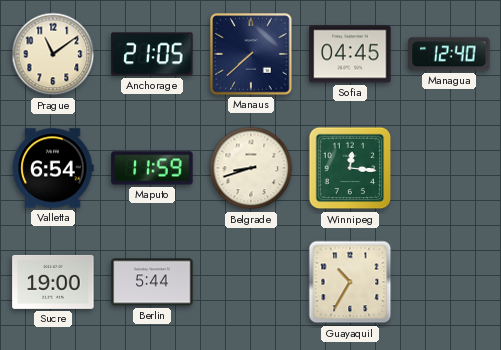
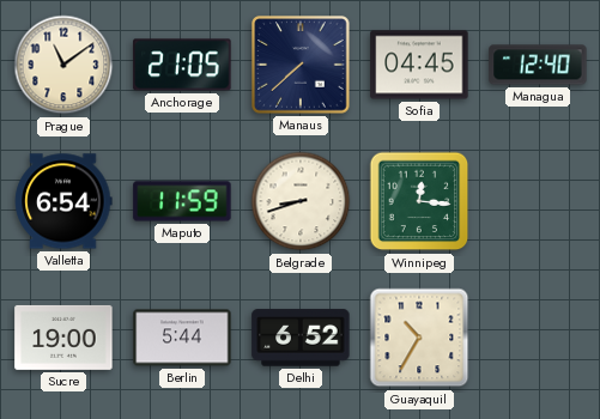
Delhi: none -> 6:52 (301, 338)
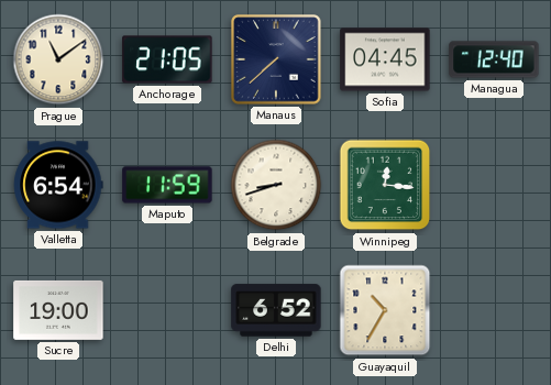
Berlin: 5:44 -> none (182, 338)
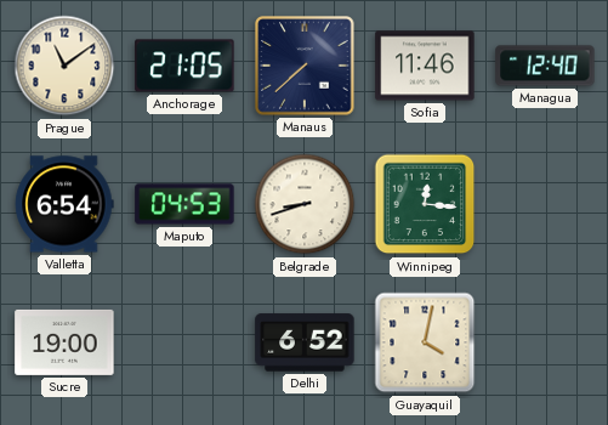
Sofia: 04:45 -> 11:46 (425, 66)
Maputo: 11:59 -> 04:53 (184, 204)
Guayaquil: 10:35 -> 4:02 (425, 342)
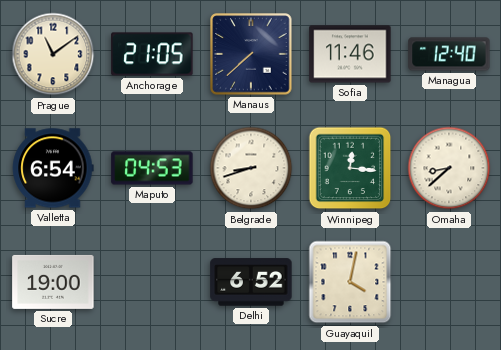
Omaha: none -> 8:38 (449, 168)
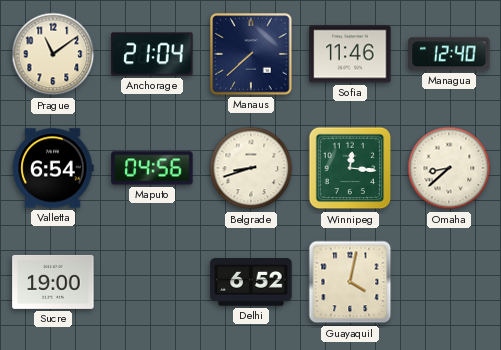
Anchorage: 21:05 -> 21:04 (152, 54)
Maputo: 04:53 -> 04:56 (152, 168)
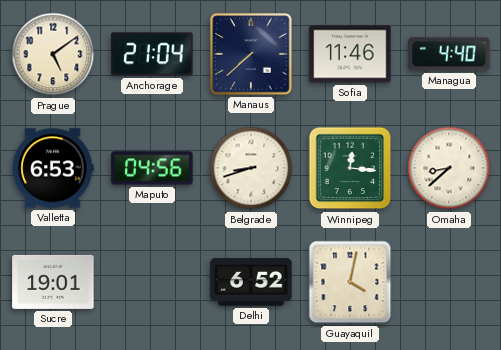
Prague: 11:09 -> 5:09 (53, 54)
Managua: 12:40 -> 4:40 (449, 54)
Valletta: 6:54 -> 6:53 (53, 168)
Sucre: 19:00 -> 19:01 (53, 282)
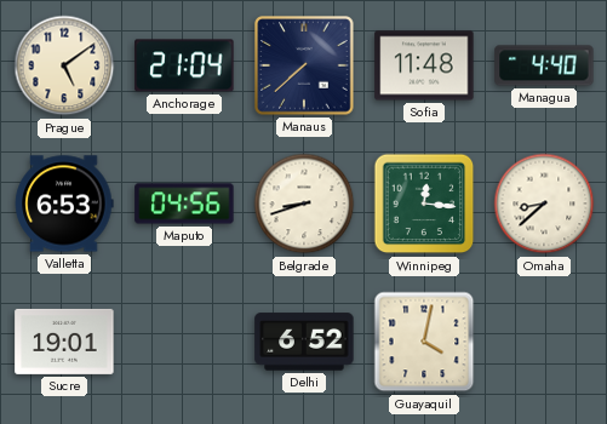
Sofia: 11:46 -> 11:48 (424, 65)
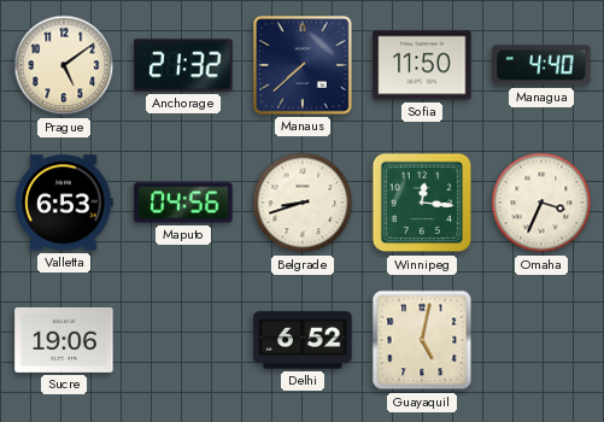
Anchorage: 21:04 -> 21:32 (183, 65)
Sofia: 11:48 -> 11:50 (422, 65)
Omaha: 8:38 -> 3:34 (541, 203)
Sucre: 19:01 -> 19:06 (64, 340)
Guayaquil: 4:02 -> 5:02 (422, 340)
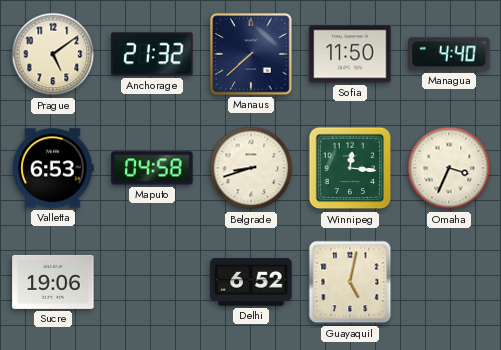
Maputo: 04:56 -> 04:58 (152, 168)
